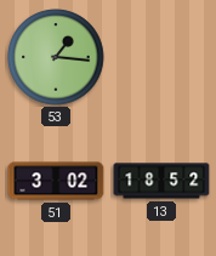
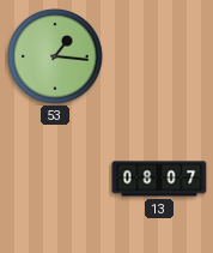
51: 3:02 -> none (56, 181)
13: 18:52 -> 08:07 (159, 179)
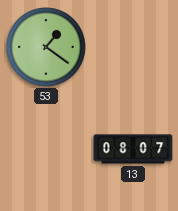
53: 1:16 -> 1:21 (46, 47)
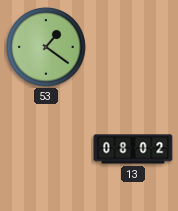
13: 08:07 -> 08:02 (133, 149)
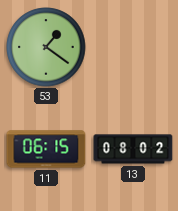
11: none -> 06:15 (46, 149)
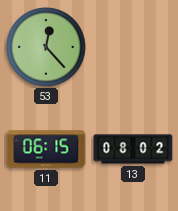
53: 1:21 -> 12:23 (46, 47)
